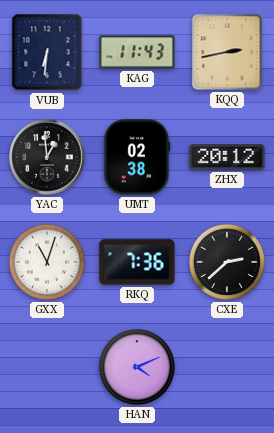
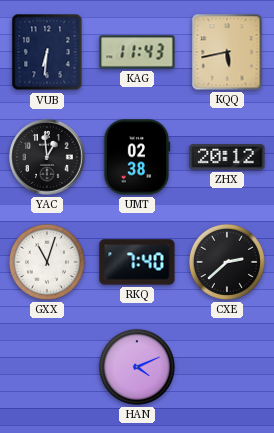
KQQ: 2:43 -> 5:43 (227, 52)
RKQ: 7:36 -> 7:40 (137, 262)
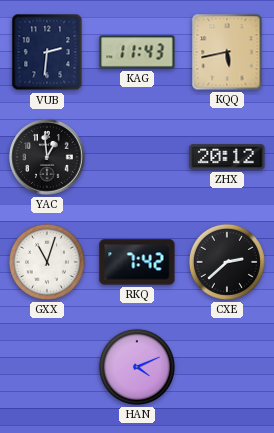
VUB: 6:31 -> 2:31 (47, 52)
UMT: 02:38 -> none (137, 157)
RKQ: 7:40 -> 7:42 (137, 262)
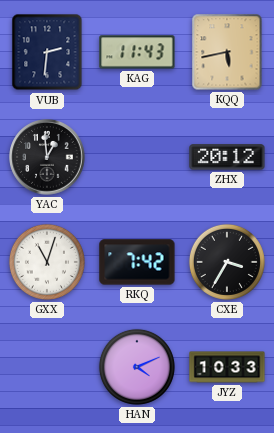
CXE: 2:38 -> 3:35 (227, 262)
JYZ: none -> 10:33 (227, 367)
